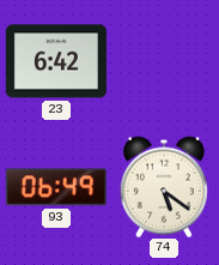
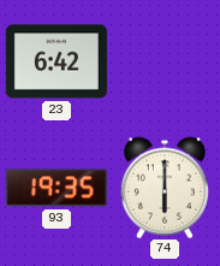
93: 06:49 -> 19:35 (57, 188)
74: 5:21 -> 6:00 (165, 188)
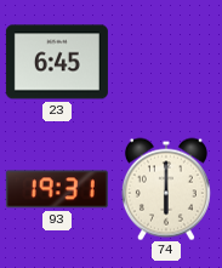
23: 6:42 -> 6:45 (57, 62)
93: 19:35 -> 19:31 (57, 189)
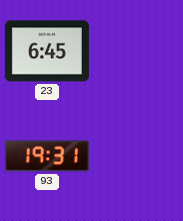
74: 6:00 -> none (166, 189)
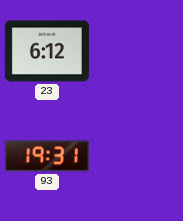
23: 6:45 -> 6:12 (47, 51)
